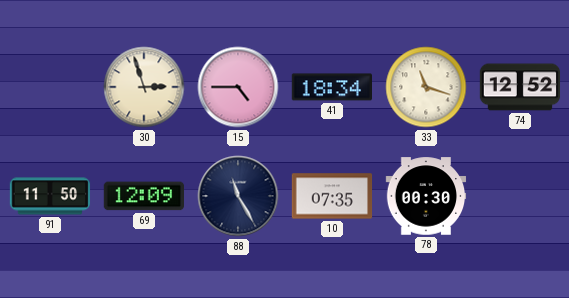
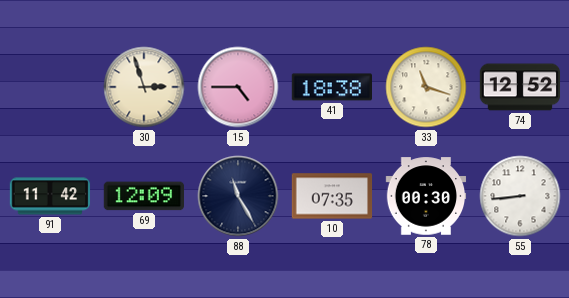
41: 18:34 -> 18:38 (331, 87)
91: 11:50 -> 11:42 (50, 196)
55: none -> 8:44 (520, 196)
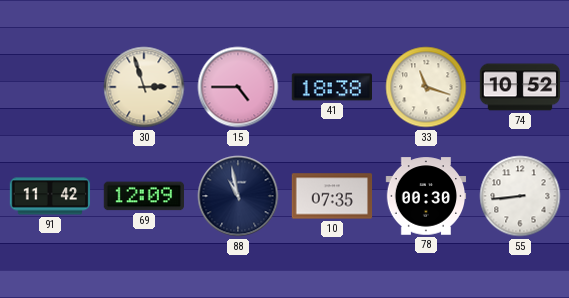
74: 12:52 -> 10:52 (520, 87)
88: 11:25 -> 10:58 (238, 196)
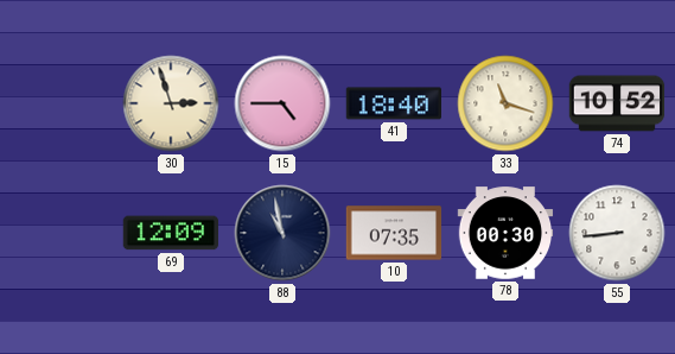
41: 18:38 -> 18:40 (393, 103)
91: 11:42 -> none (50, 196)
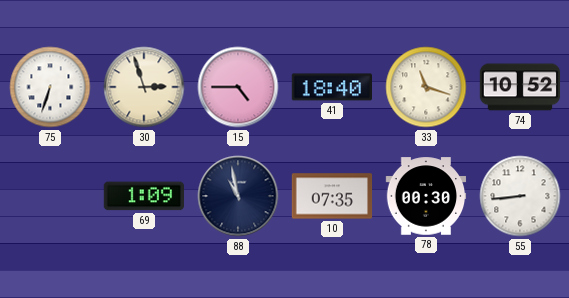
75: none -> 6:33 (50, 87)
69: 12:09 -> 1:09 (143, 196)
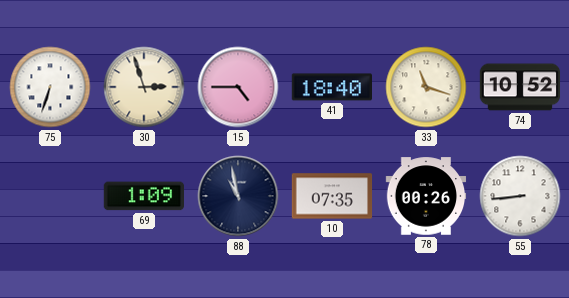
78: 00:30 -> 00:26 (426, 196)
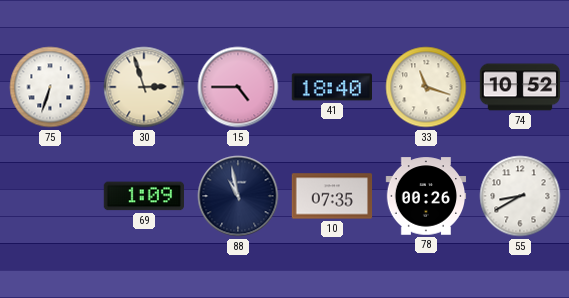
55: 8:44 -> 8:40 (520, 196)
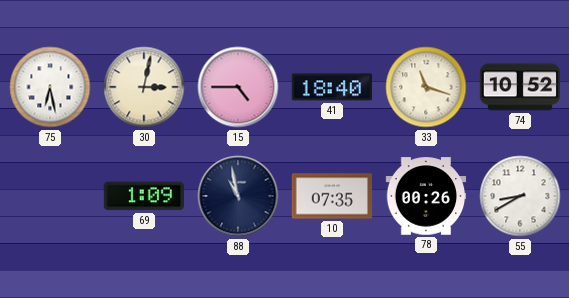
75: 6:33 -> 6:28 (50, 87)
30: 2:57 -> 3:02 (144, 87)
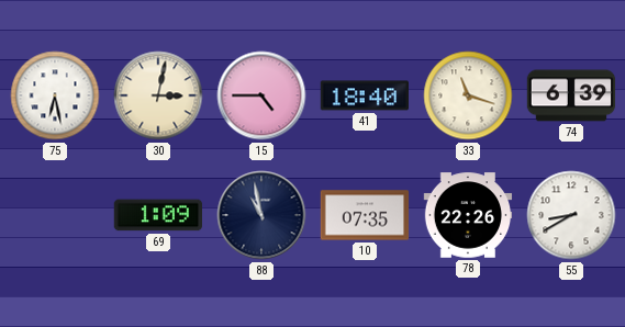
74: 10:52 -> 6:39 (571, 95)
78: 00:26 -> 22:26 (468, 215)
